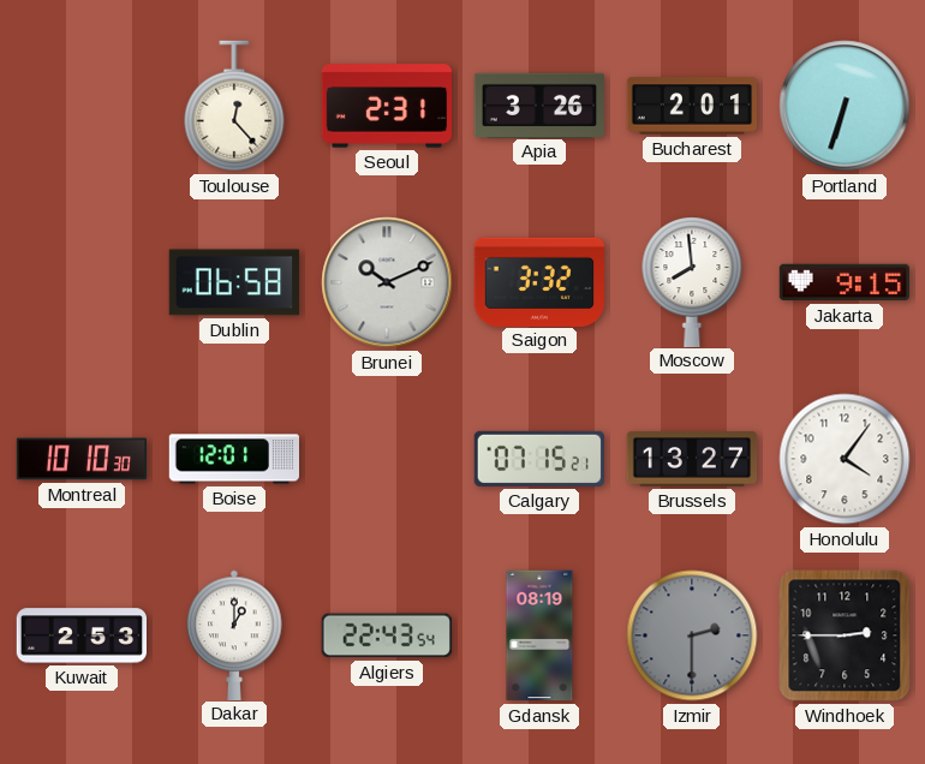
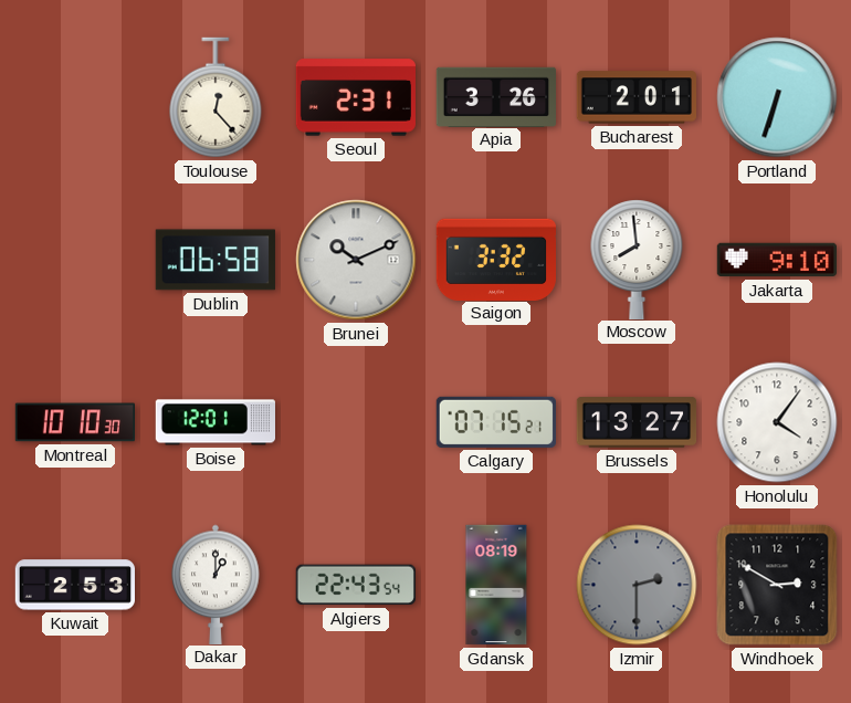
Jakarta: 9:15 -> 9:10 (776, 260)
Windhoek: 2:45 -> 2:50 (777, 585)
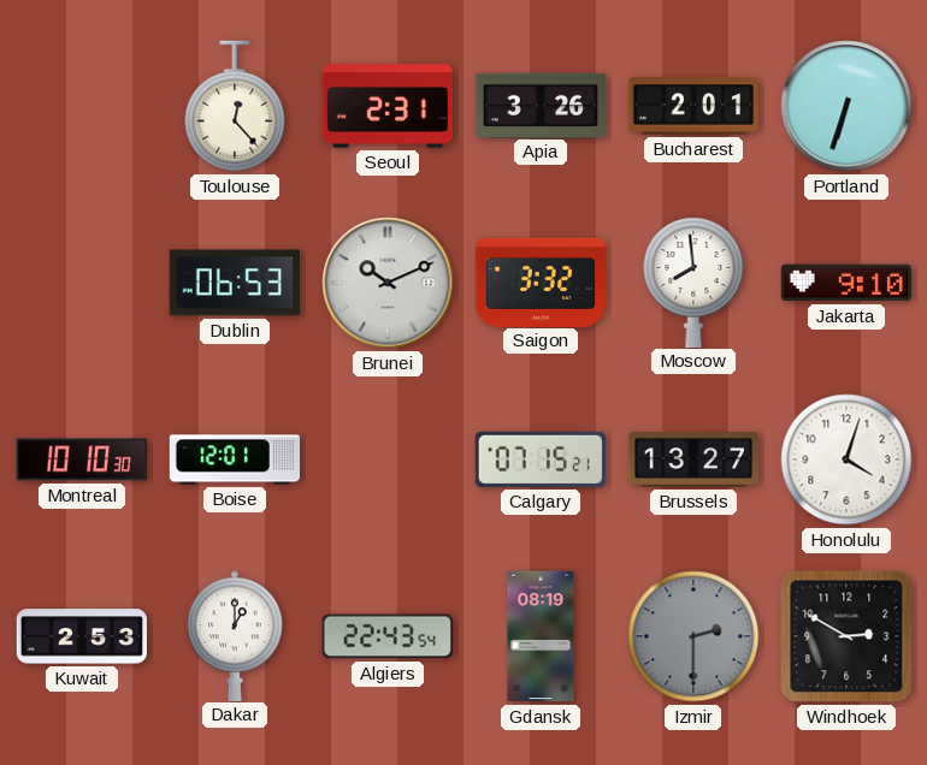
Dublin: 06:58 -> 06:53 (235, 283)
Honolulu: 4:06 -> 4:03 (846, 459)
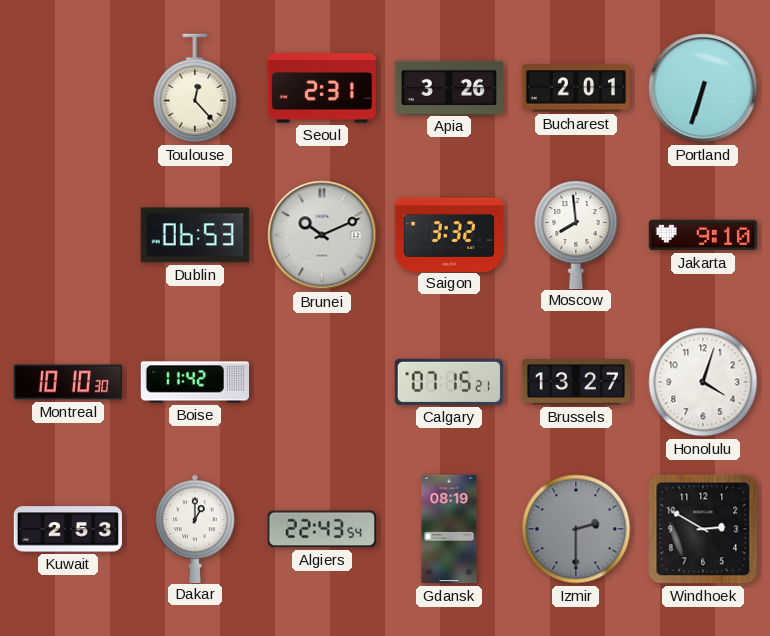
Boise: 12:01 -> 11:42 (195, 382)
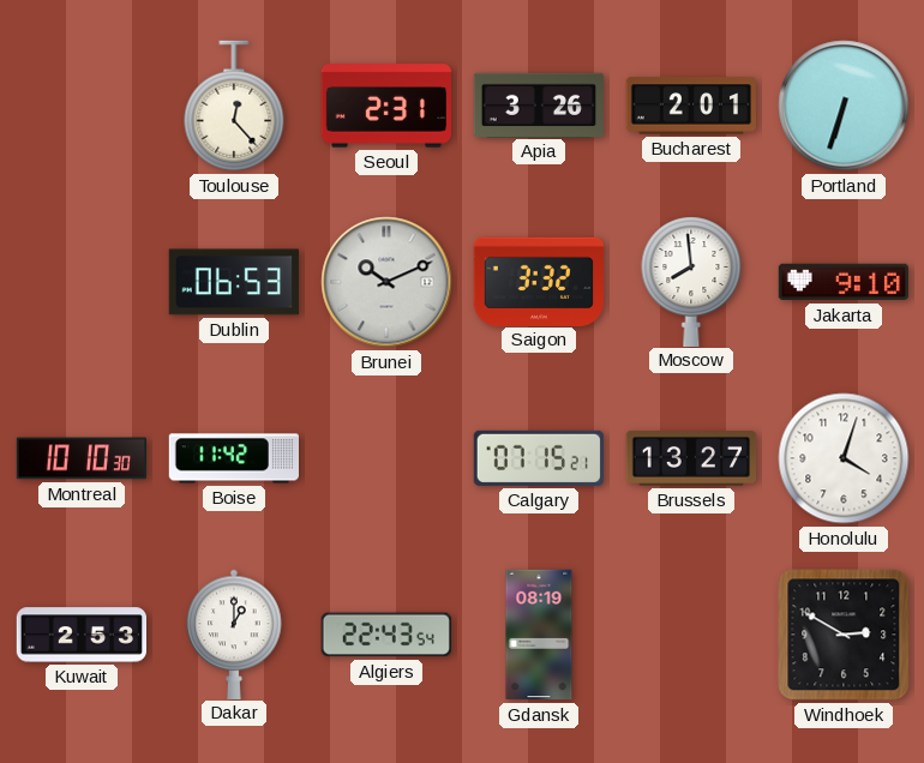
Izmir: 2:30 -> none (576, 529)
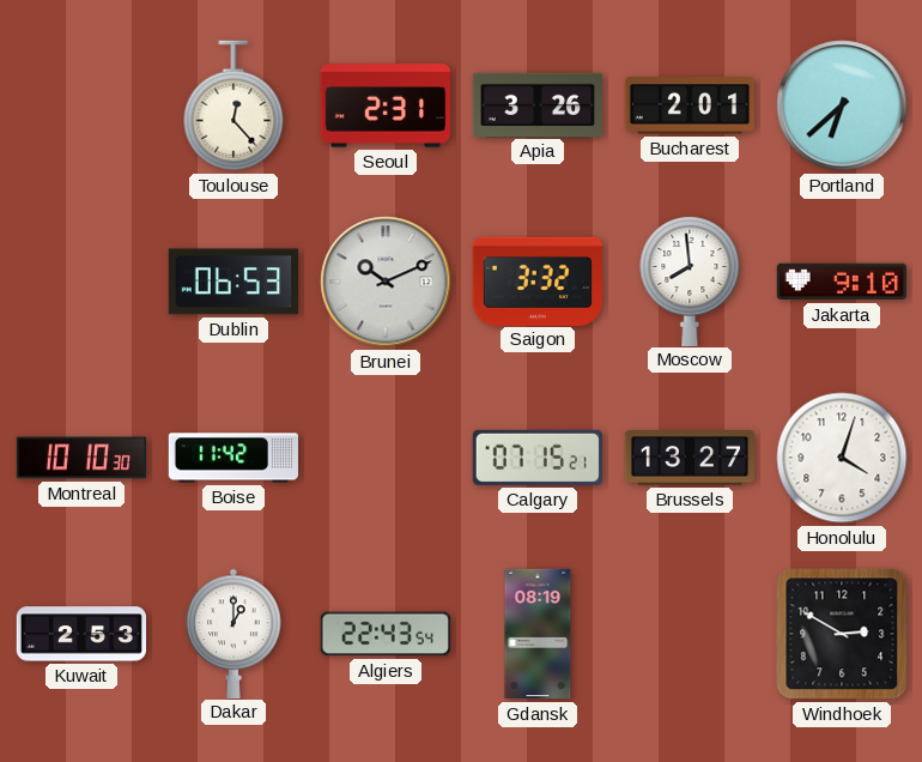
Portland: 6:33 -> 6:38 (842, 105)
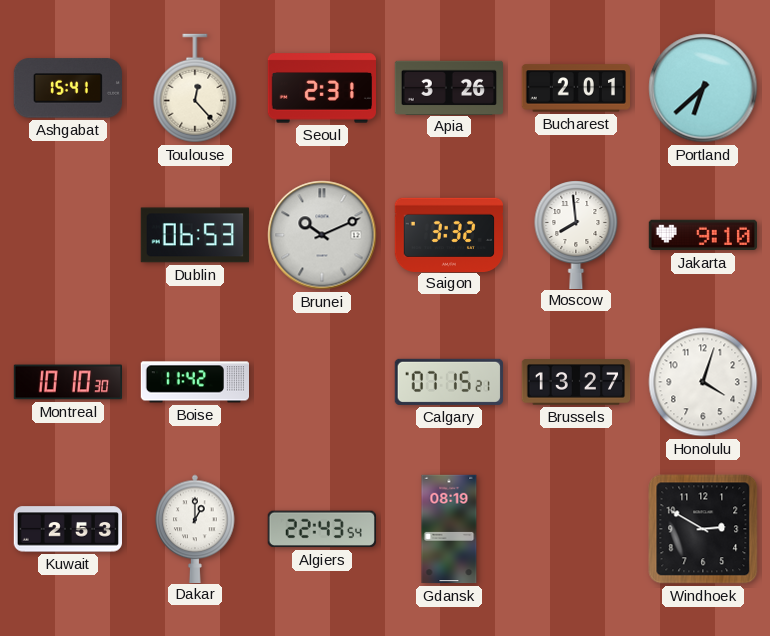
Ashgabat: none -> 15:41 (67, 88)
